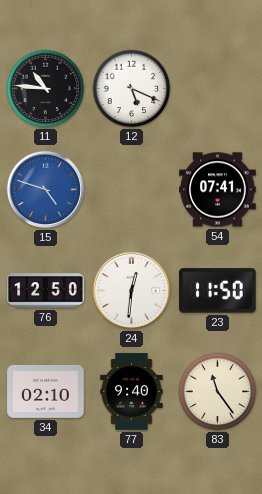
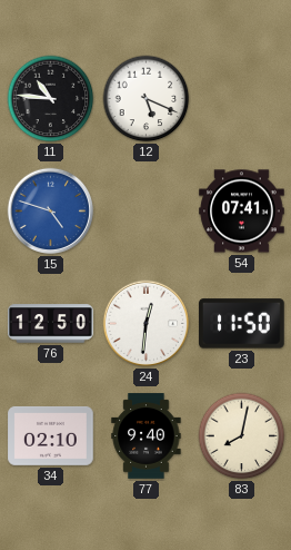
83: 11:24 -> 8:02 (242, 436)
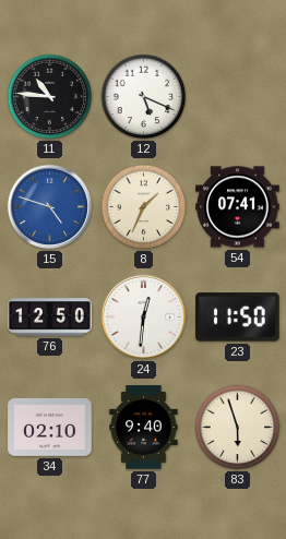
8: none -> 1:34 (144, 207)
83: 8:02 -> 5:57 (238, 428)
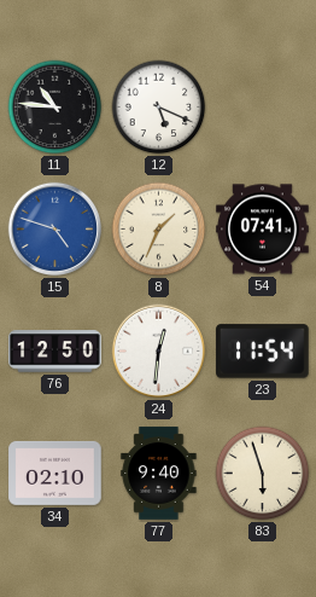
23: 11:50 -> 11:54 (263, 352)
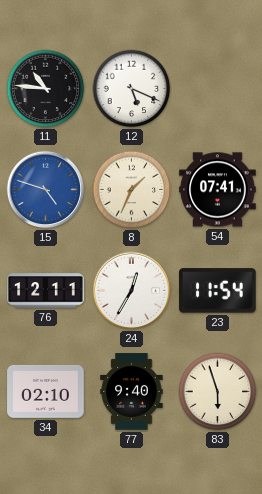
76: 12:50 -> 12:11 (46, 291)
24: 12:31 -> 12:35 (132, 291)
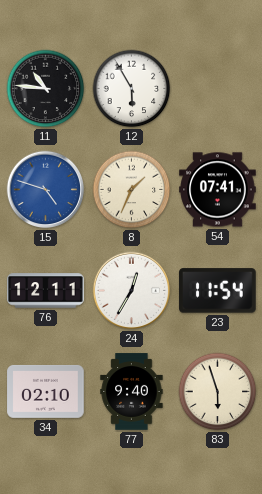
12: 5:19 -> 5:55 (132, 89)
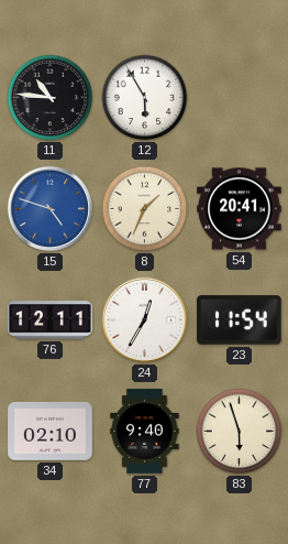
54: 07:41 -> 20:41 (240, 209)
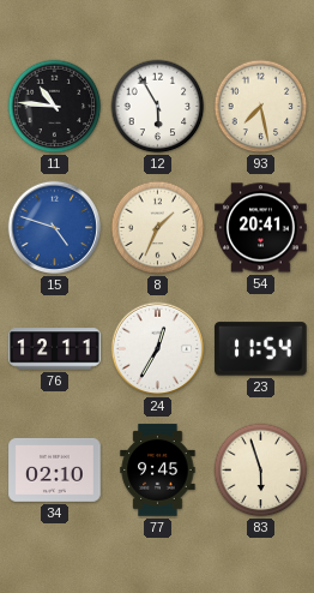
93: none -> 7:28 (261, 107)
77: 9:40 -> 9:45 (158, 471)
